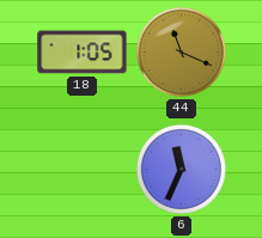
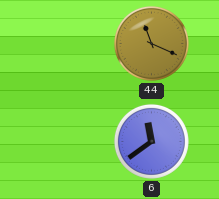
18: 1:05 -> none (83, 53)
6: 11:34 -> 11:39 (151, 141)
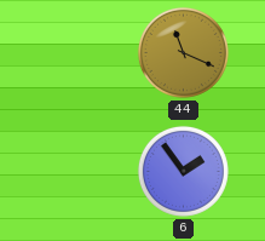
6: 11:39 -> 1:54 (183, 171)
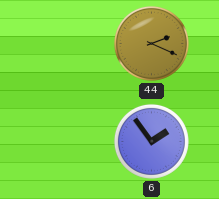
44: 11:19 -> 2:19 (151, 43)
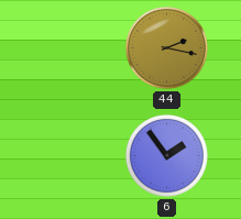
44: 2:19 -> 2:17 (166, 47)
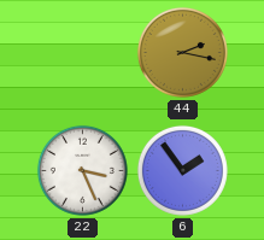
22: none -> 3:26 (82, 170)
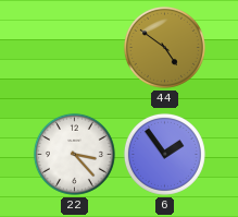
44: 2:17 -> 4:51 (164, 47)
22: 3:26 -> 3:23 (74, 154)
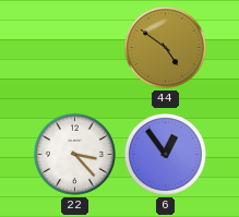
6: 1:54 -> 12:54 (165, 154)
